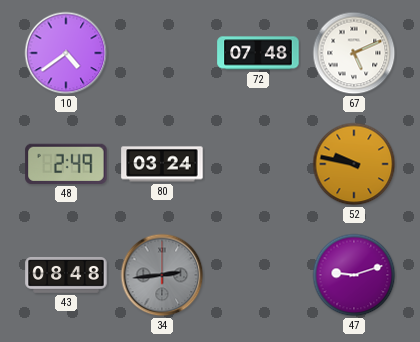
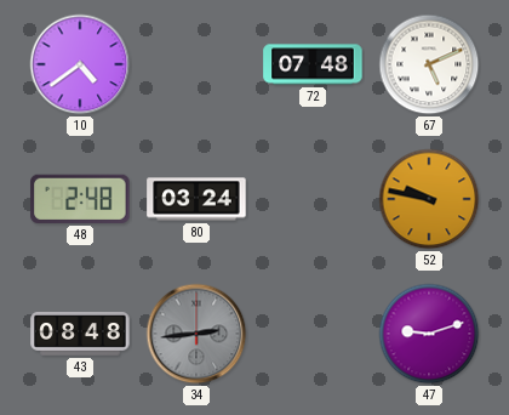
48: 2:49 -> 2:48 (80, 199)
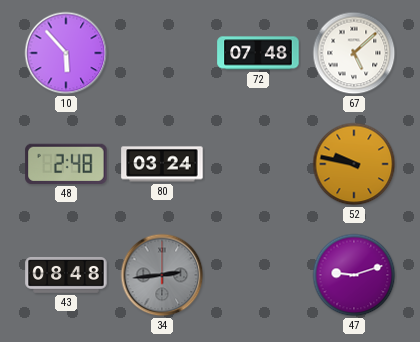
10: 4:39 -> 5:53 (66, 53)
67: 5:11 -> 5:08 (354, 53)
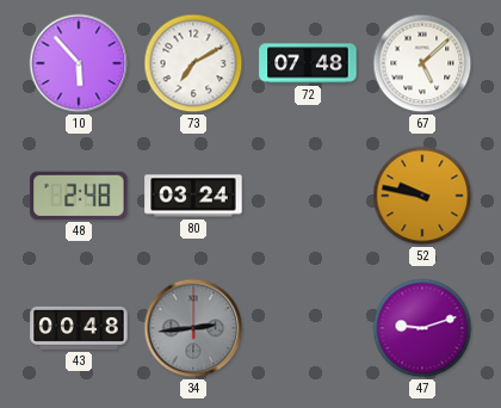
73: none -> 7:10 (193, 63)
43: 08:48 -> 00:48 (79, 329)
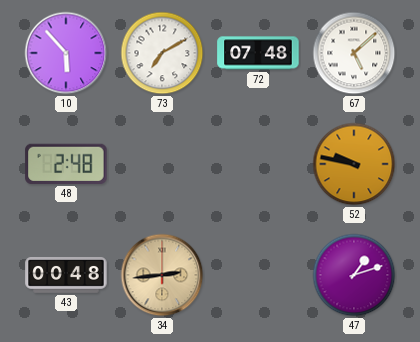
80: 03:24 -> none (193, 196)
34 dial: grey -> champagne (162, 275)
47: 9:12 -> 1:12 (354, 275)
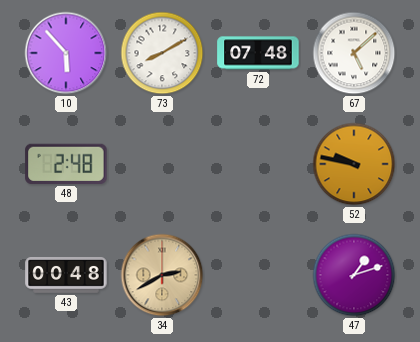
73: 7:10 -> 8:10 (162, 53)
34: 2:44 -> 2:40 (162, 275)
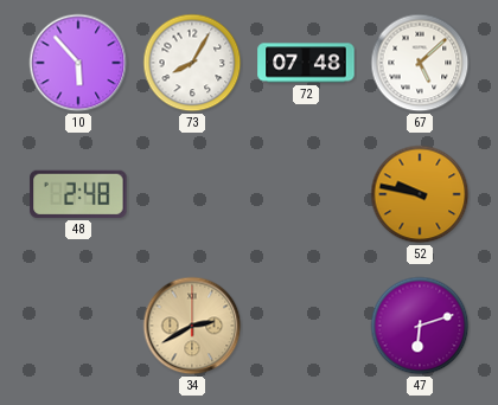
73: 8:10 -> 8:05 (192, 63)
43: 00:48 -> none (66, 276)
47: 1:12 -> 6:12 (420, 326)
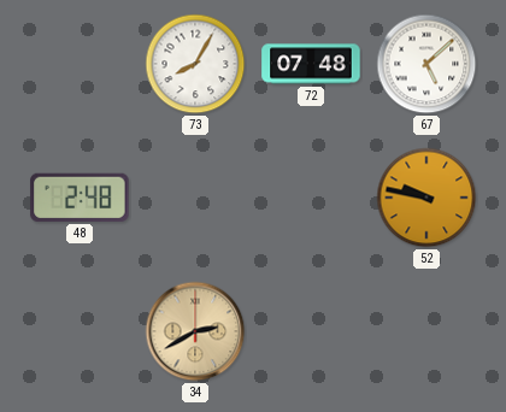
10: 5:53 -> none (78, 63)
47: 6:12 -> none (420, 326)
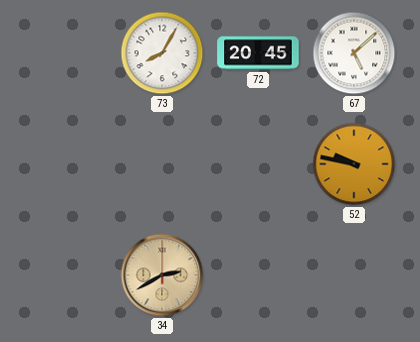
72: 07:48 -> 20:45 (258, 53)
48: 2:48 -> none (80, 198)
